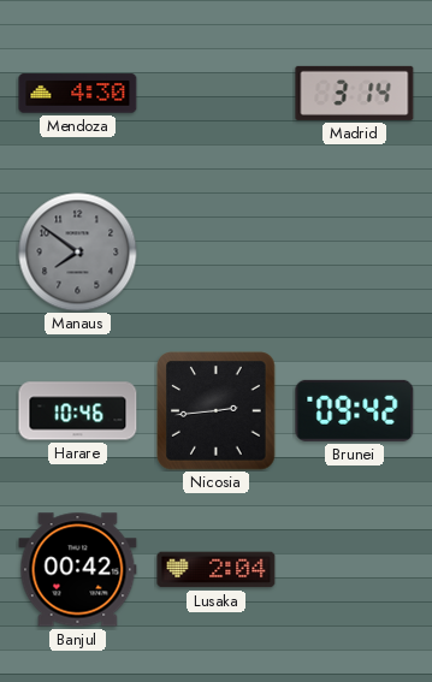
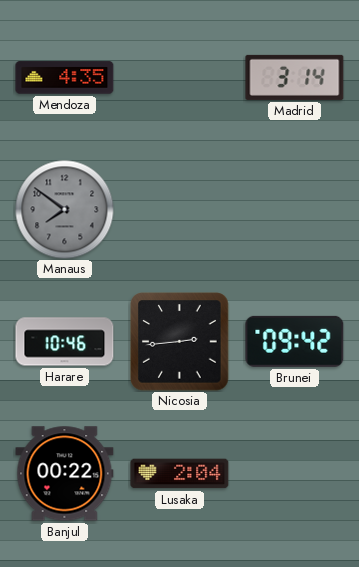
Mendoza: 4:30 -> 4:35 (65, 78)
Banjul: 00:42 -> 00:22 (65, 474)
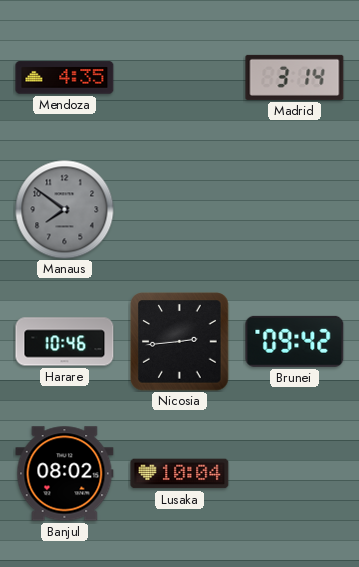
Banjul: 00:22 -> 08:02 (65, 474)
Lusaka: 2:04 -> 10:04 (180, 474)
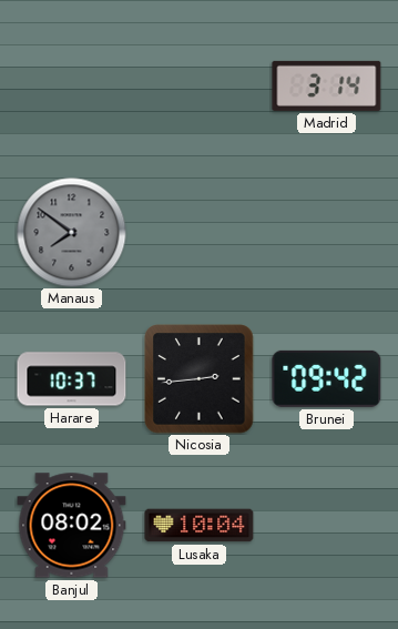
Mendoza: 4:35 -> none (65, 78)
Harare: 10:46 -> 10:37 (72, 379)
